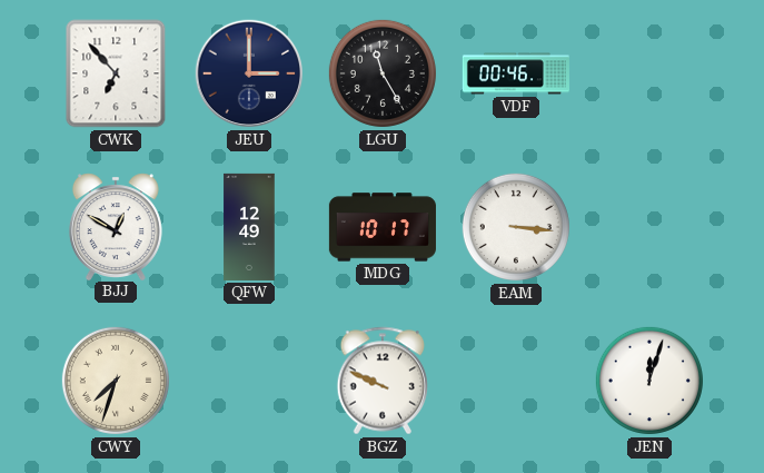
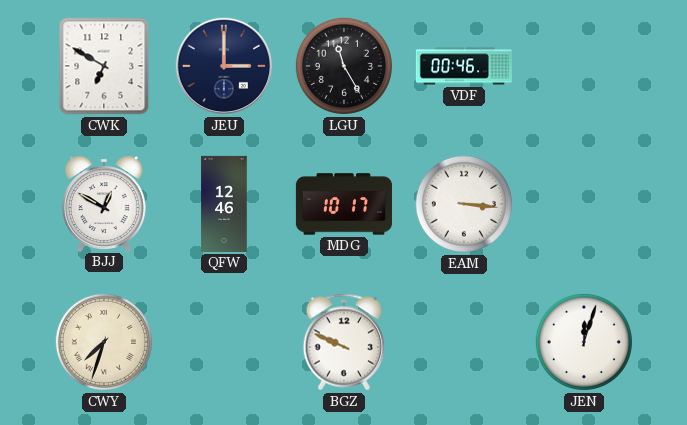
CWK: 6:53 -> 6:50 (104, 66)
QFW: 12:49 -> 12:46 (224, 204)
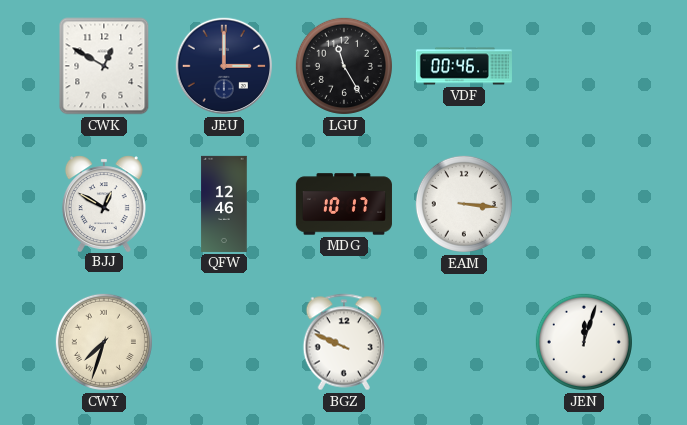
CWK: 6:50 -> 12:50 (104, 66)
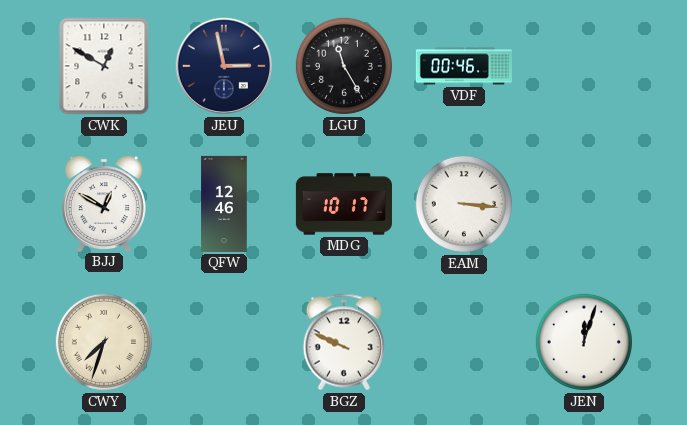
JEU: 3:00 -> 2:58 (224, 66)
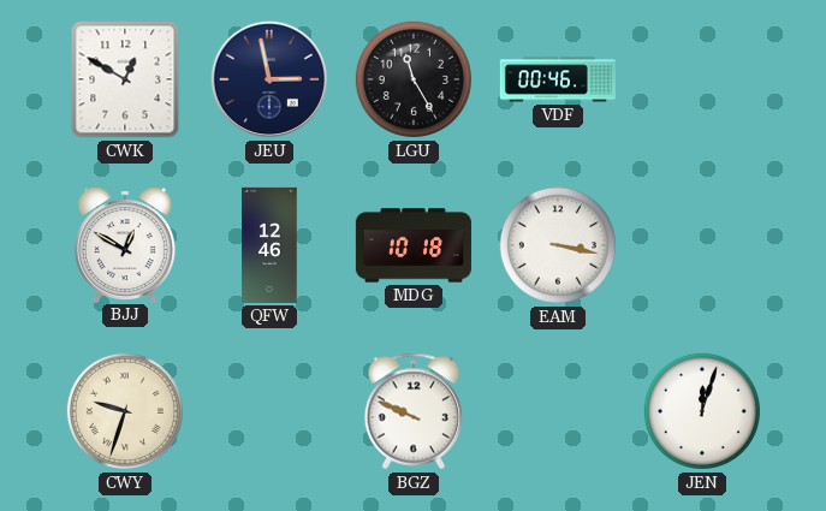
MDG: 10:17 -> 10:18 (414, 245)
EAM: 3:16 -> 3:17 (558, 245)
CWY: 7:33 -> 9:33 (125, 411)
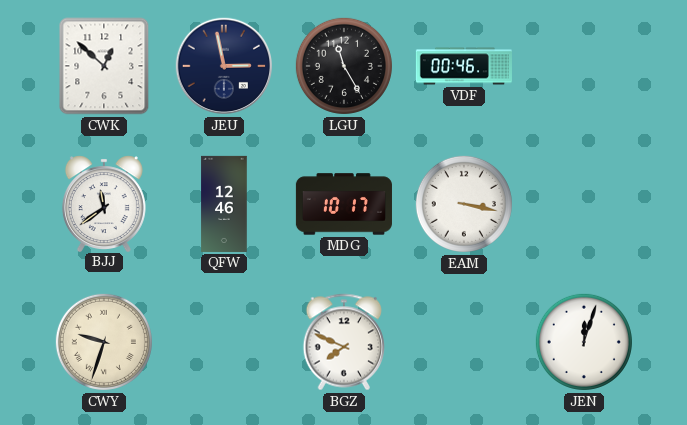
CWK: 12:50 -> 12:52 (104, 66)
BJJ: 12:50 -> 11:39 (104, 203)
MDG: 10:18 -> 10:17 (344, 204)
BGZ: 9:49 -> 7:49 (344, 342)
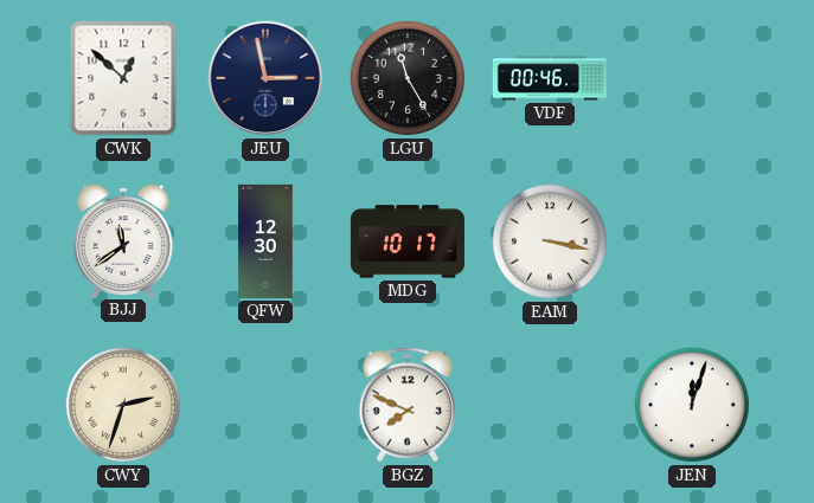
QFW: 12:46 -> 12:30 (265, 241)
CWY: 9:33 -> 2:33 (123, 405)
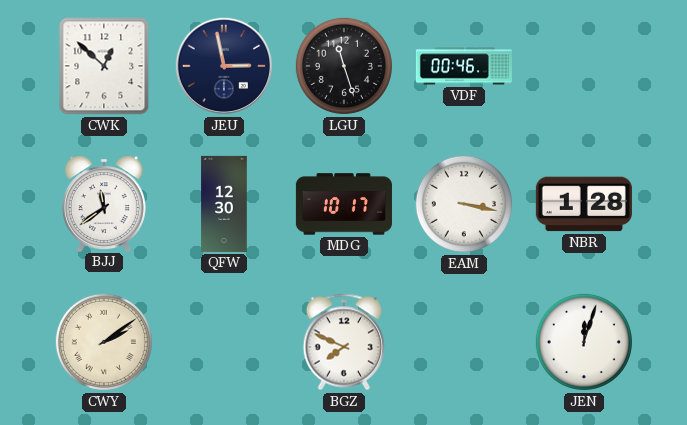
LGU: 11:25 -> 11:27 (344, 66)
NBR: none -> 1:28 (584, 204)
CWY: 2:33 -> 2:09 (104, 342)
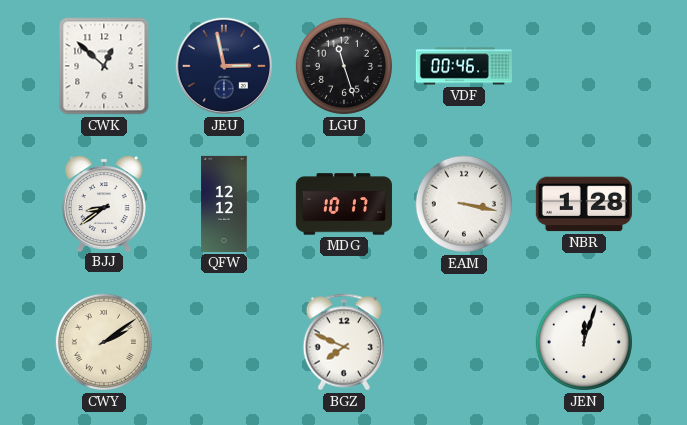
BJJ: 11:39 -> 8:39 (104, 203)
QFW: 12:30 -> 12:12 (224, 204)
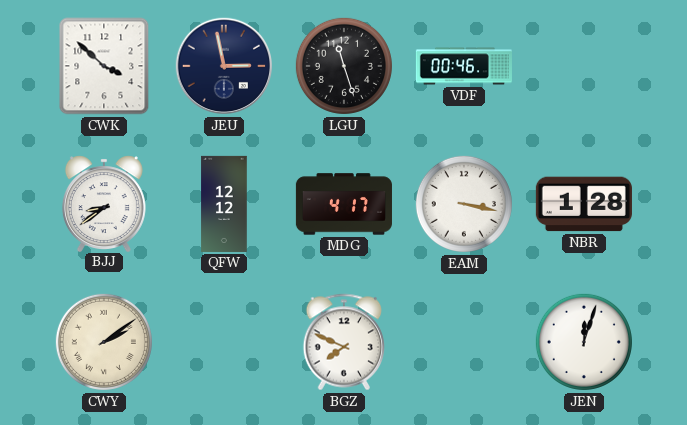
CWK: 12:52 -> 3:52 (104, 66)
MDG: 10:17 -> 4:17 (344, 204)
